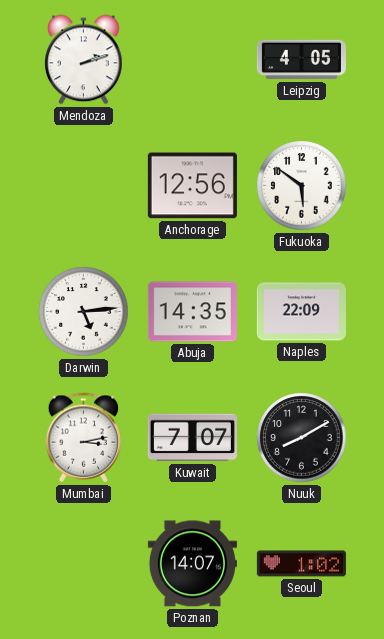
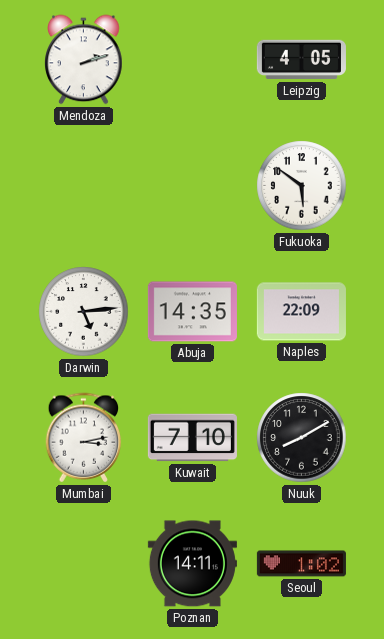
Anchorage: 12:56 -> none (192, 186)
Kuwait: 7:07 -> 7:10 (192, 438)
Poznan: 14:07 -> 14:11 (192, 564)
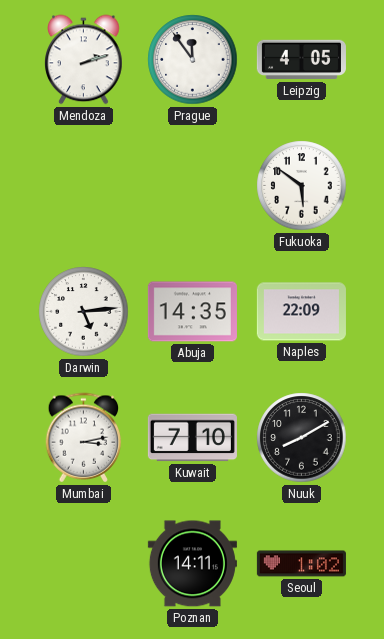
Prague: none -> 11:54 (193, 60)
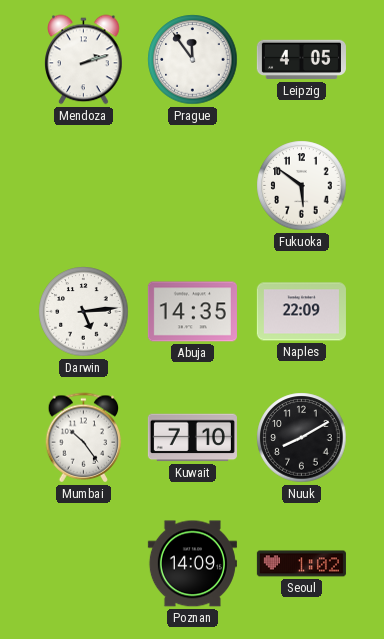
Mumbai: 3:13 -> 10:24 (84, 438)
Poznan: 14:11 -> 14:09 (192, 564)
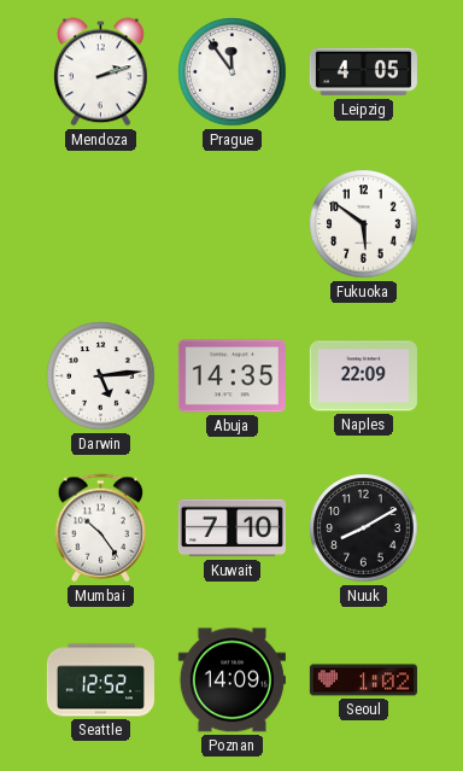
Seattle: none -> 12:52 (100, 681)
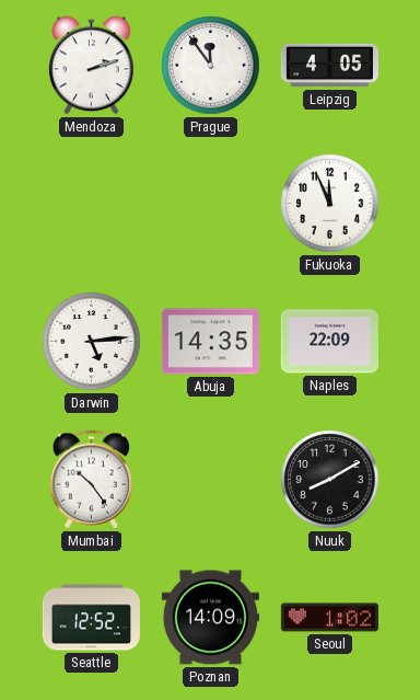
Fukuoka: 5:51 -> 11:56 (330, 204)
Kuwait: 7:10 -> none (231, 528)
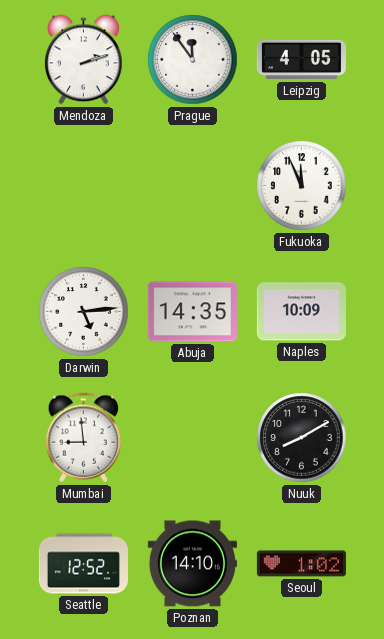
Naples: 22:09 -> 10:09 (301, 312)
Mumbai: 10:24 -> 8:59 (84, 438)
Poznan: 14:09 -> 14:10 (192, 564)
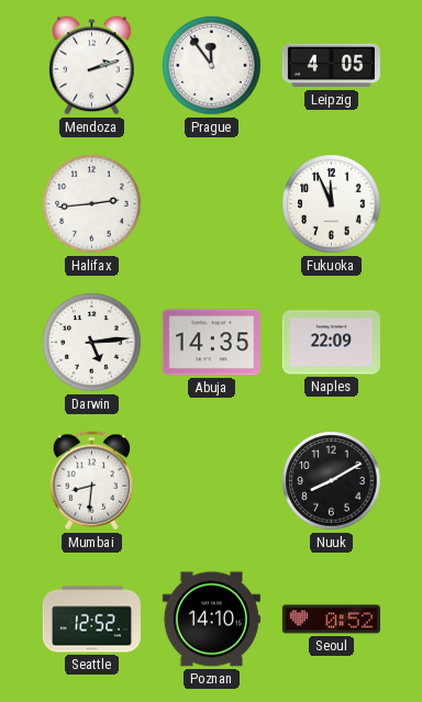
Halifax: none -> 2:44 (92, 204)
Naples: 10:09 -> 22:09 (331, 343)
Mumbai: 8:59 -> 8:31 (92, 481)
Seoul: 1:02 -> 0:52 (331, 620)
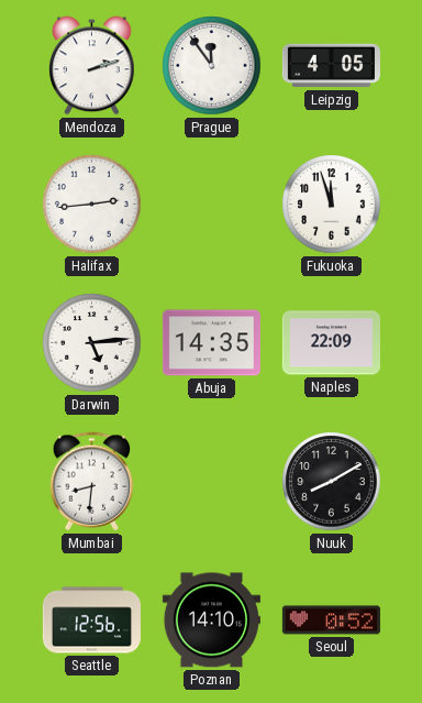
Fukuoka: 11:56 -> 11:57 (332, 205)
Seattle: 12:52 -> 12:56 (91, 620)
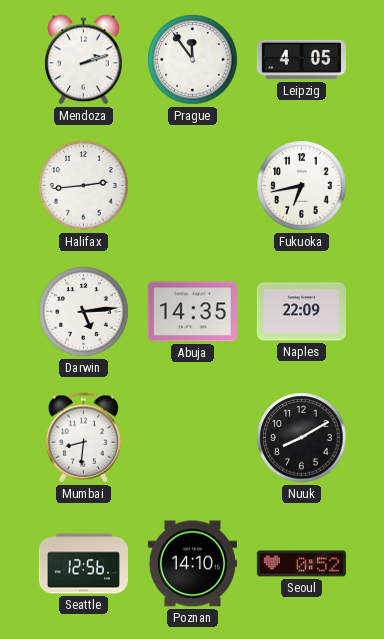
Fukuoka: 11:57 -> 6:43 (302, 186)
